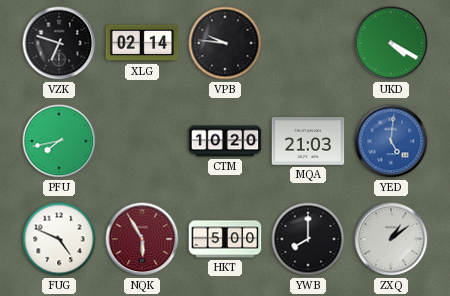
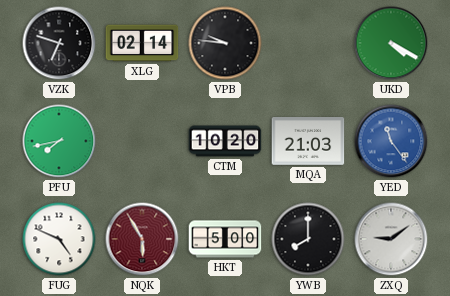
YED: 5:01 -> 11:24 (391, 141)
ZXQ: 1:09 -> 9:09 (391, 239)
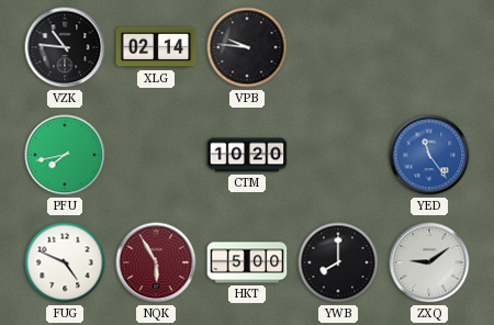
VZK: 6:48 -> 10:46 (65, 47)
UKD: 4:20 -> none (391, 43)
MQA: 21:03 -> none (308, 142)
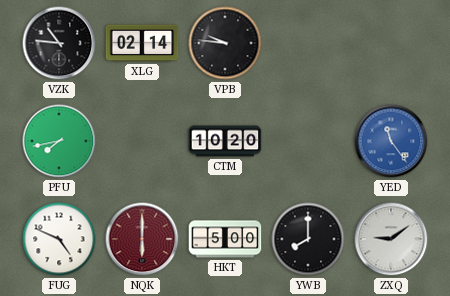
NQK: 5:55 -> 6:00 (142, 239)
